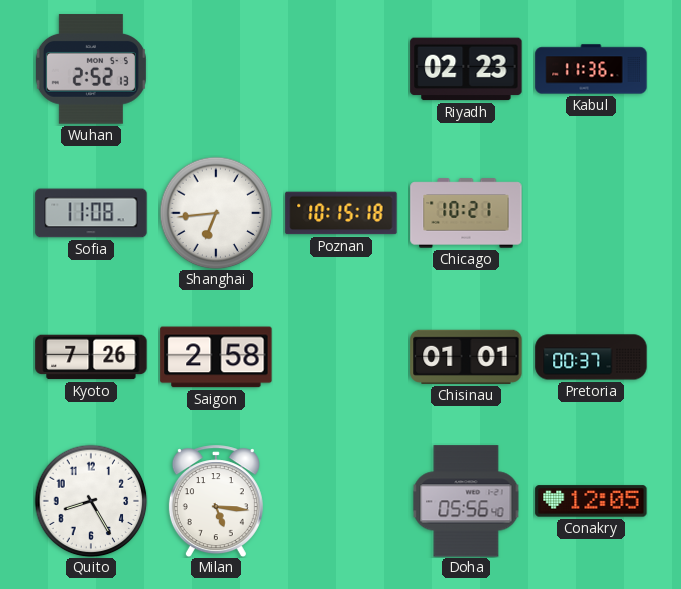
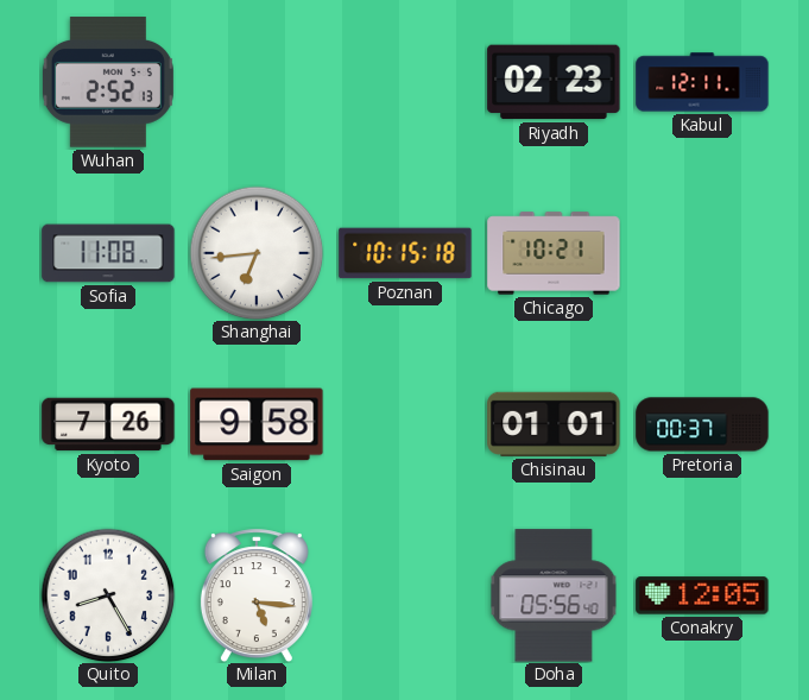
Kabul: 11:36 -> 12:11 (702, 82)
Saigon: 2:58 -> 9:58 (257, 424)
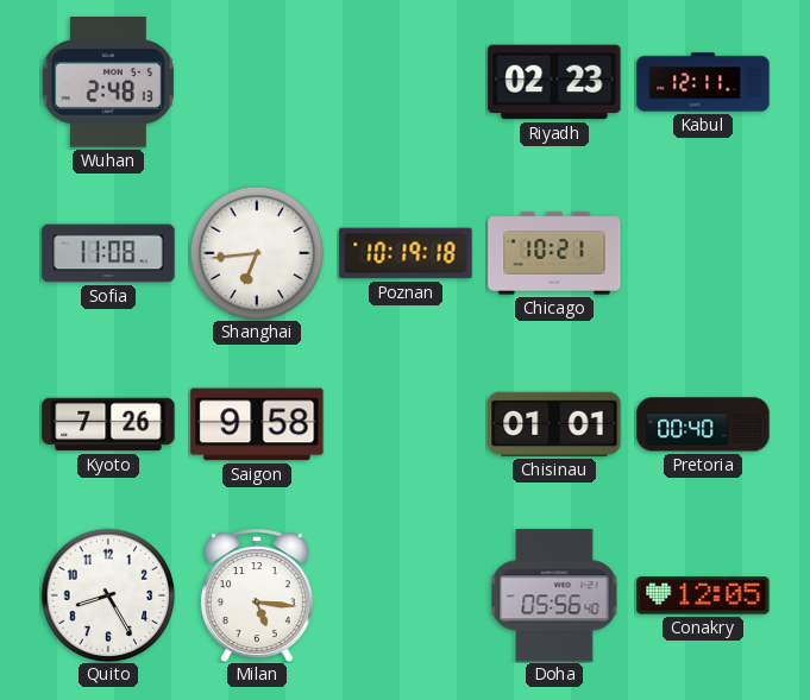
Wuhan: 2:52 -> 2:48 (108, 82)
Poznan: 10:15 -> 10:19 (406, 253)
Pretoria: 00:37 -> 00:40 (703, 424)
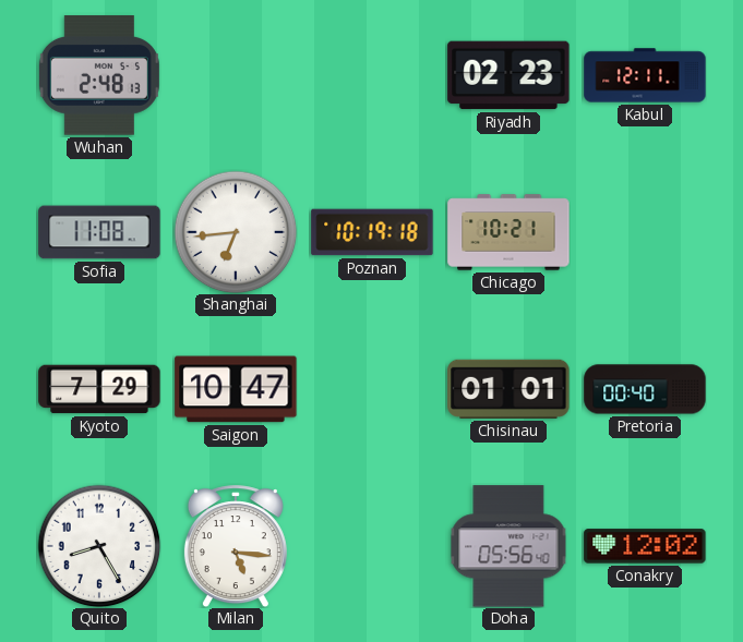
Kyoto: 7:26 -> 7:29 (99, 389)
Saigon: 9:58 -> 10:47 (236, 389)
Conakry: 12:05 -> 12:02 (645, 546)
